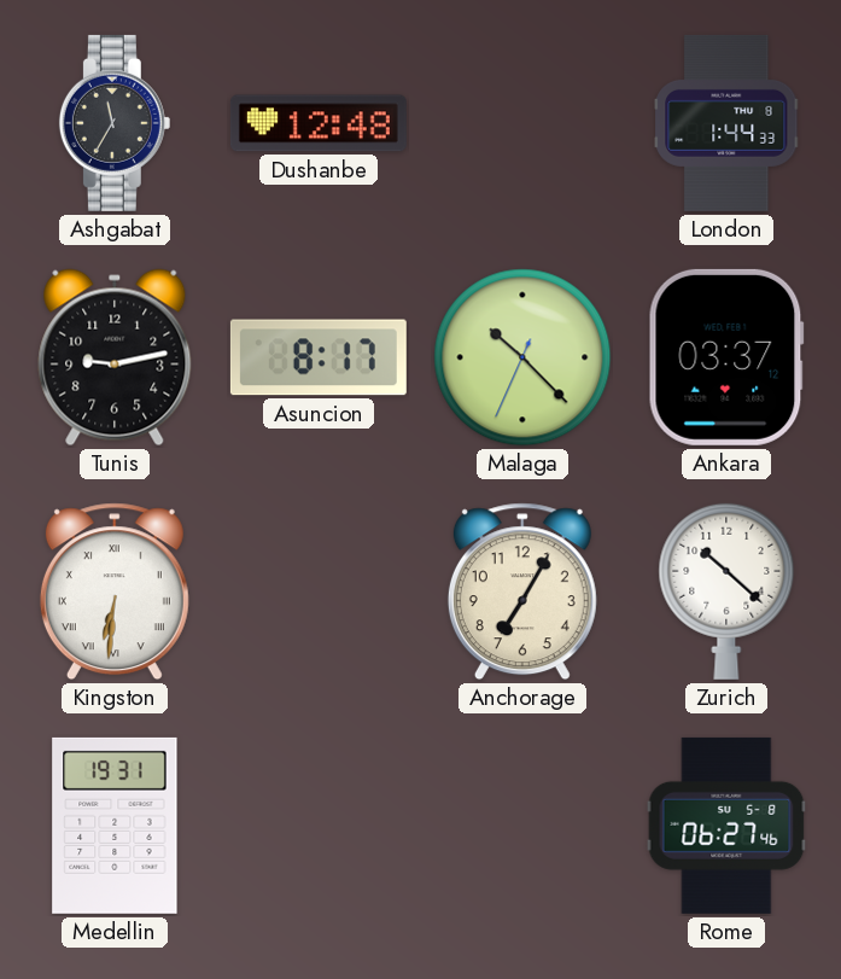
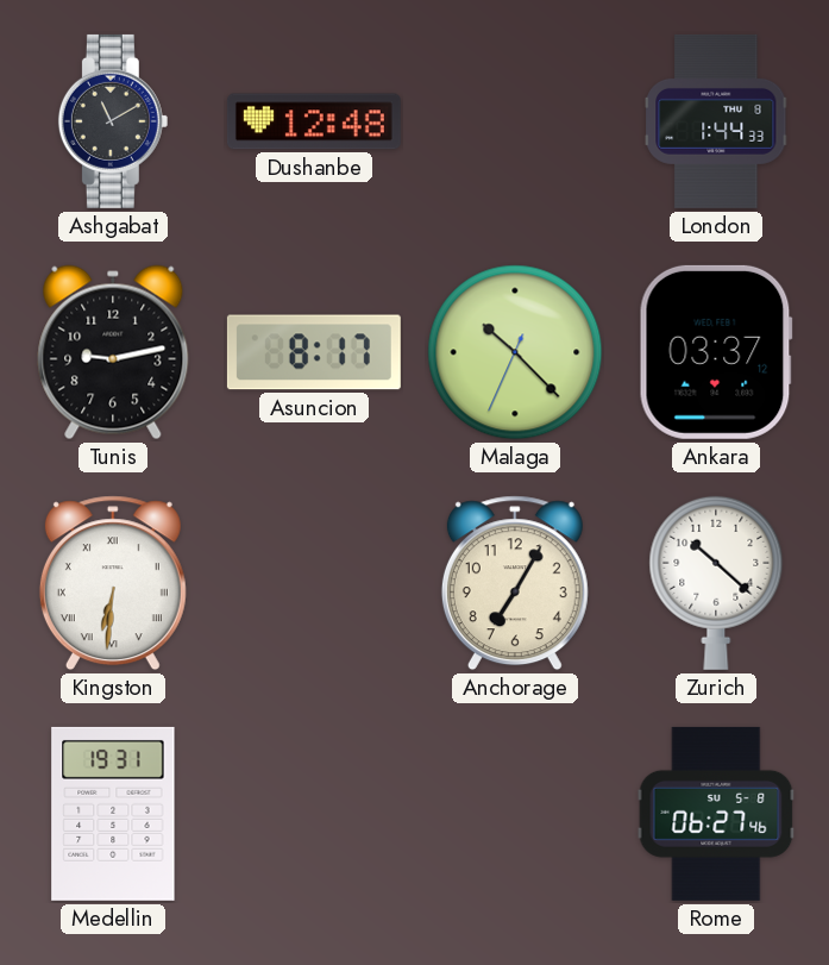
Ashgabat: 11:35 -> 11:10 (113, 121)
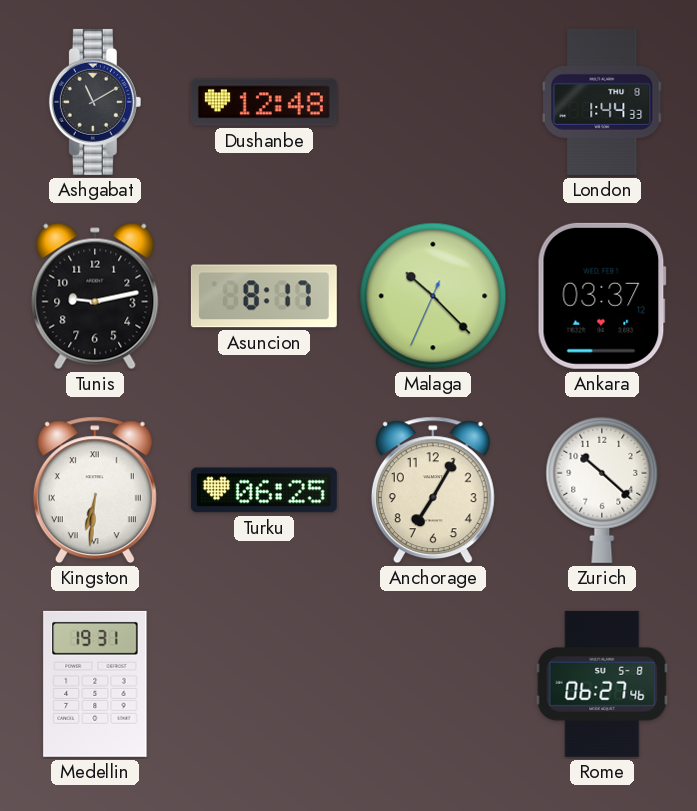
Turku: none -> 06:25 (264, 490)
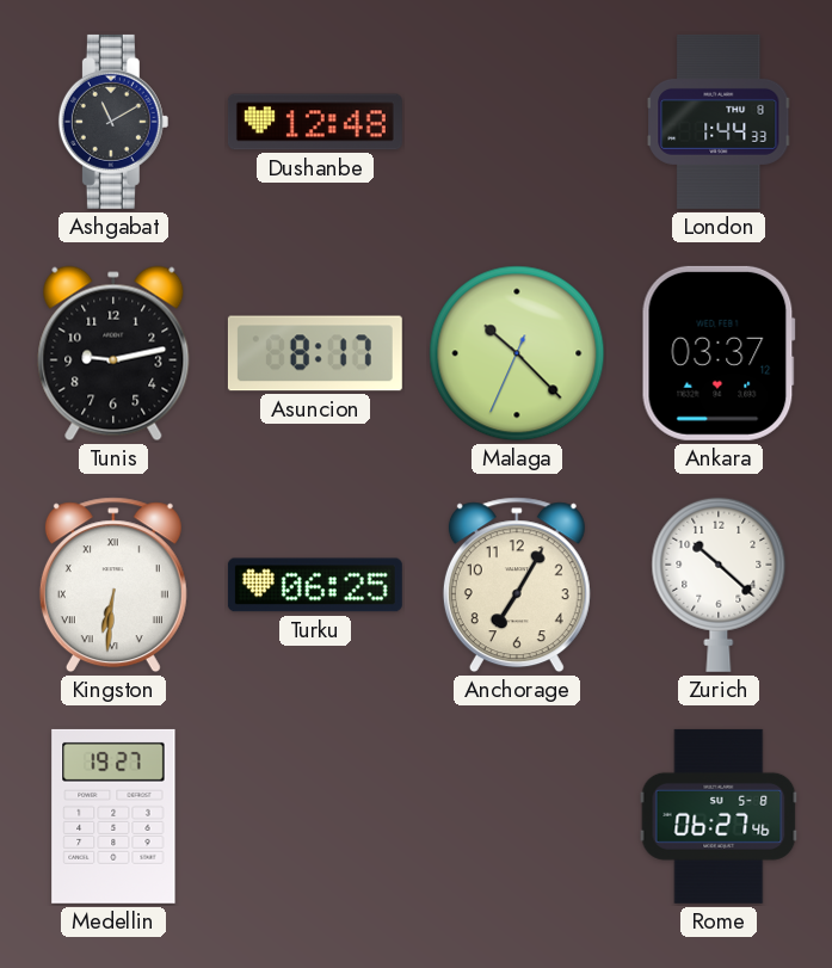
Medellin: 19:31 -> 19:27 (113, 816)
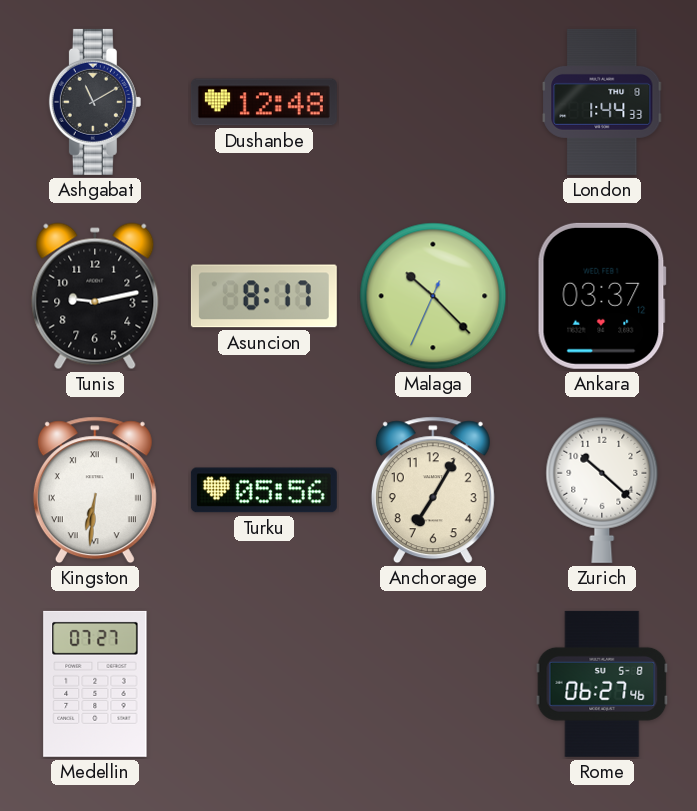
Turku: 06:25 -> 05:56 (264, 490)
Medellin: 19:27 -> 07:27 (95, 684)
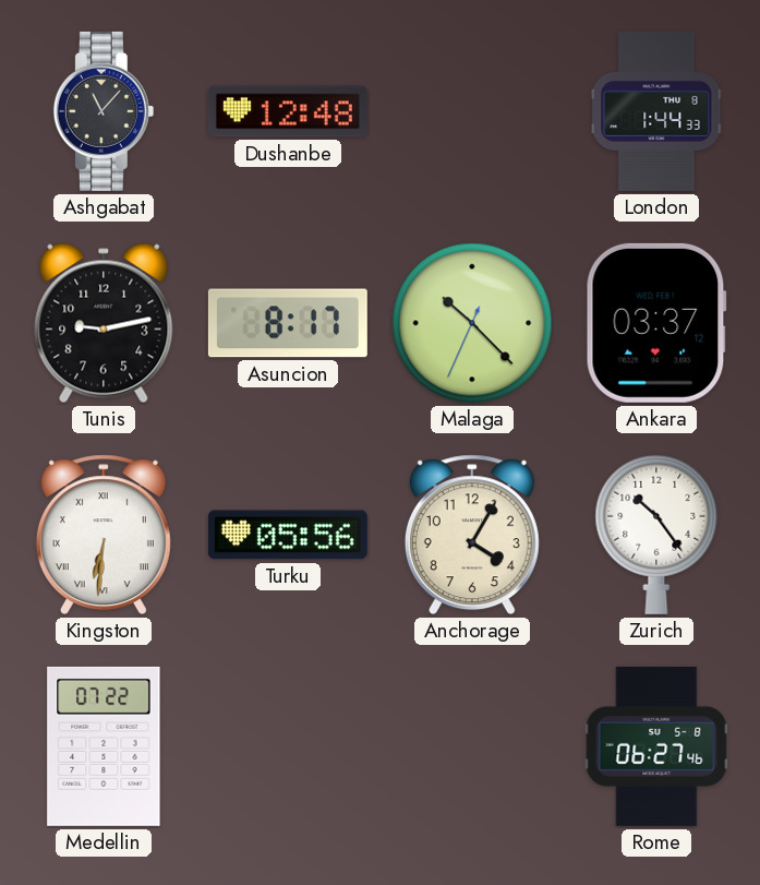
Ashgabat: 11:10 -> 11:07 (104, 111)
Anchorage: 7:05 -> 4:05 (472, 535)
Zurich: 10:22 -> 10:24 (656, 535)
Medellin: 07:27 -> 07:22 (104, 746)
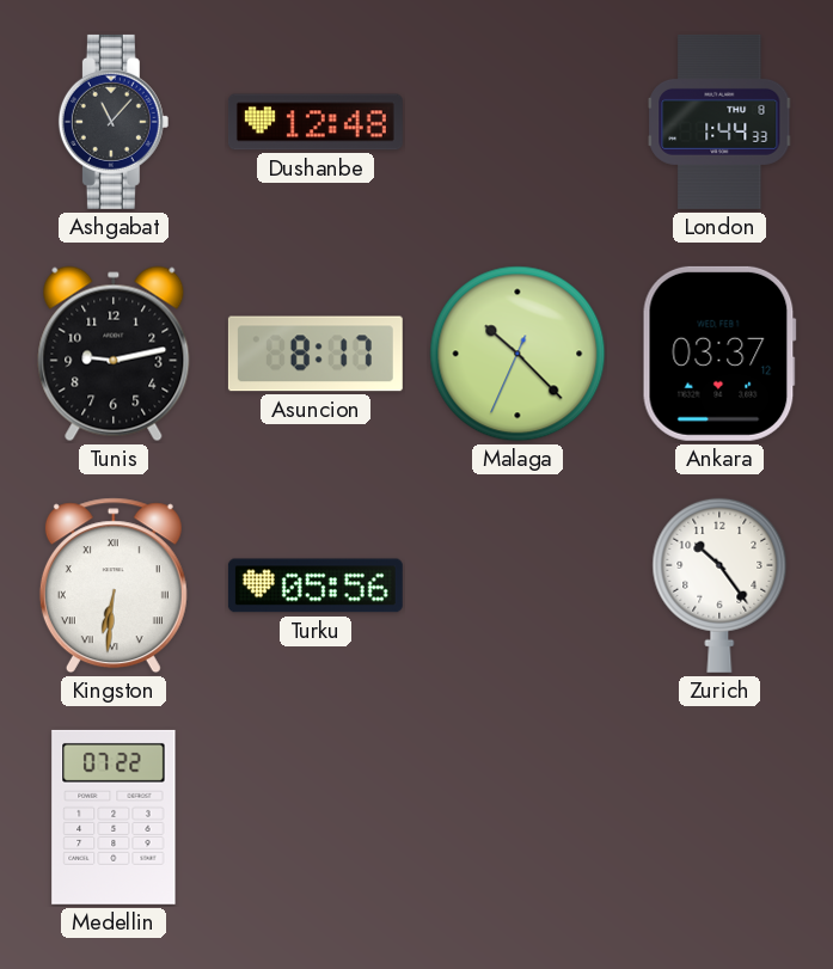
Anchorage: 4:05 -> none (472, 535)
Rome: 06:27 -> none (656, 746)
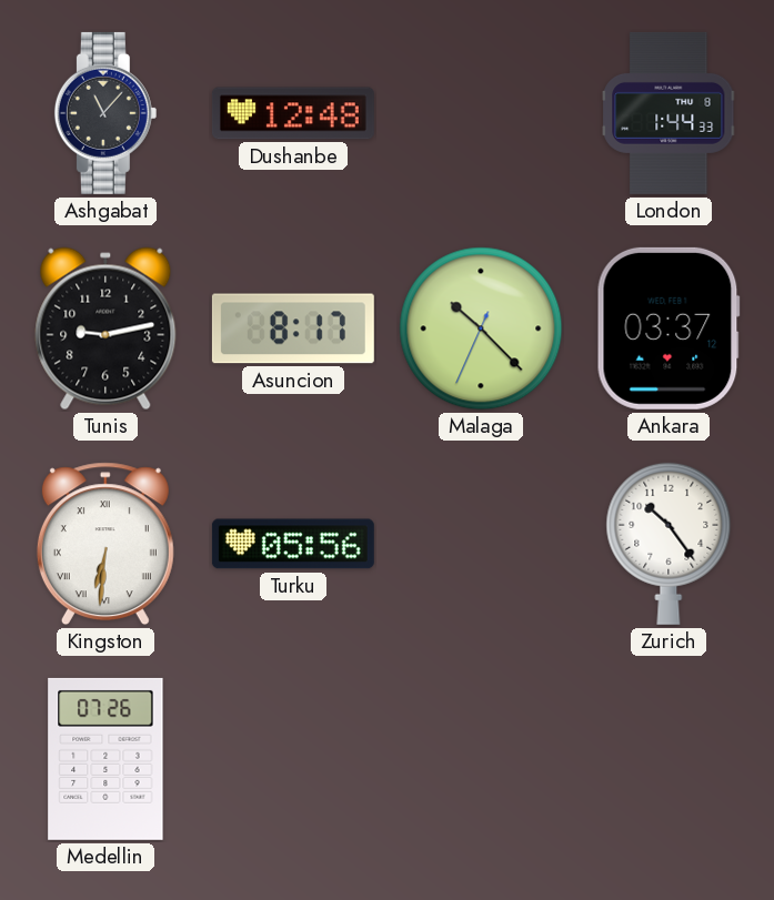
Medellin: 07:22 -> 07:26 (105, 759)
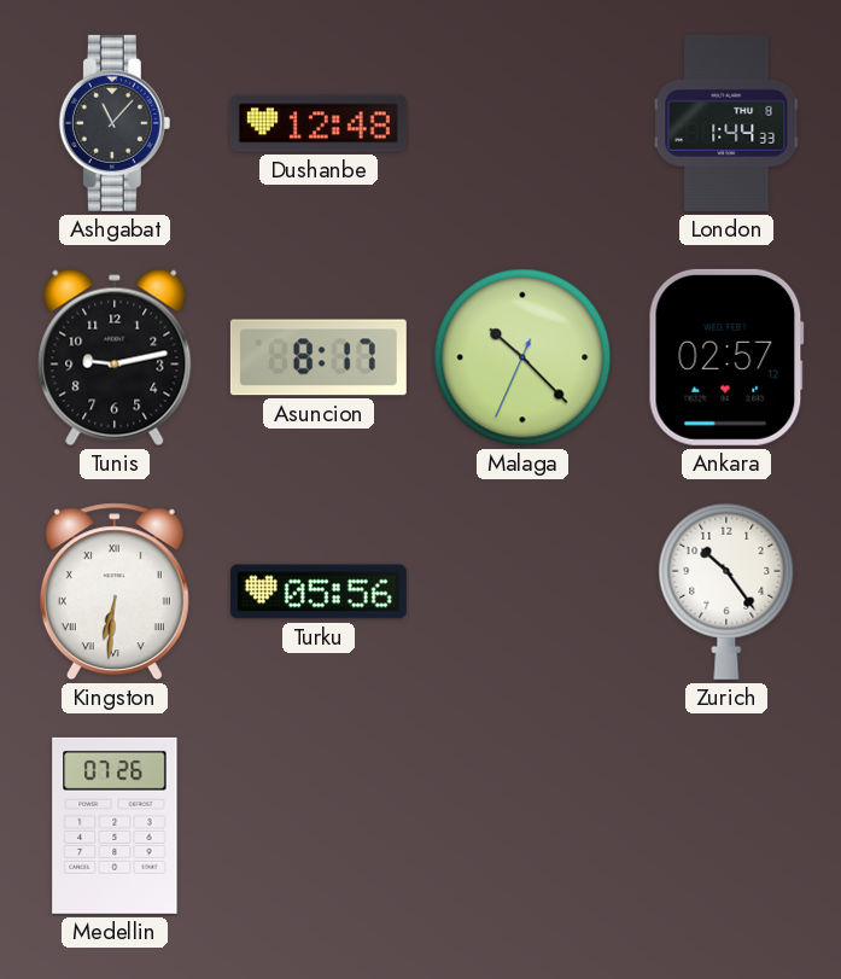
Ankara: 03:37 -> 02:57 (726, 357)
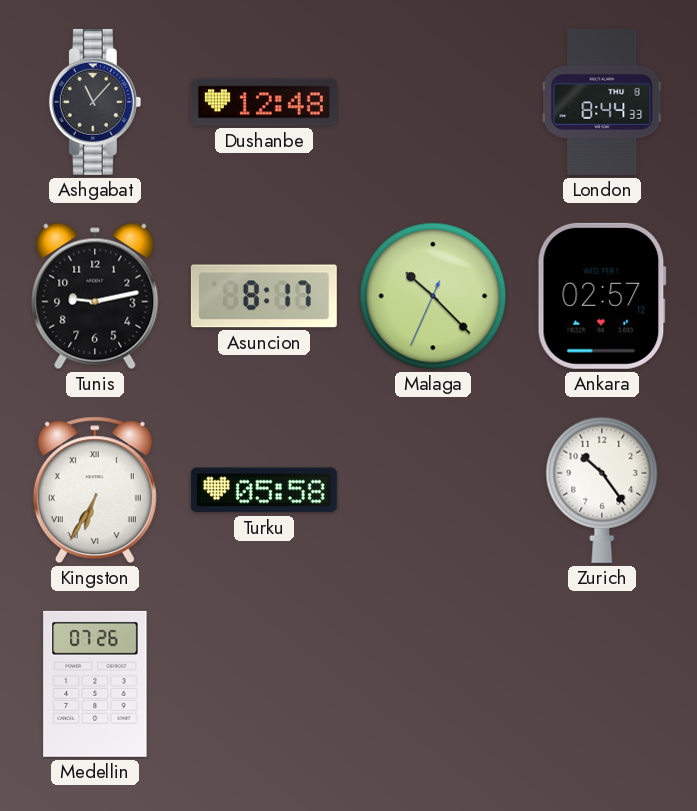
London: 1:44 -> 8:44 (603, 102)
Kingston: 6:31 -> 6:35 (95, 490)
Turku: 05:56 -> 05:58 (264, 490)
